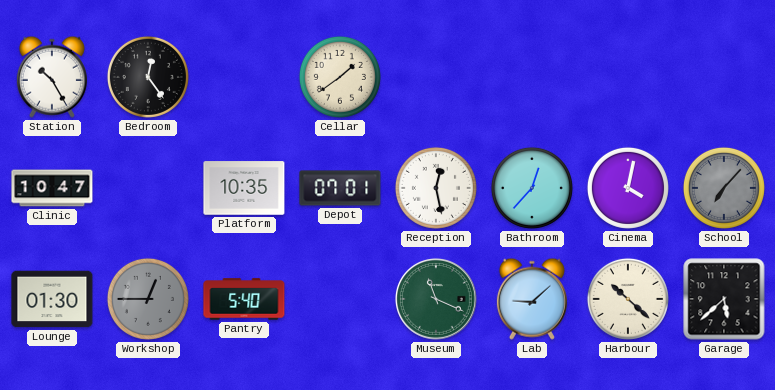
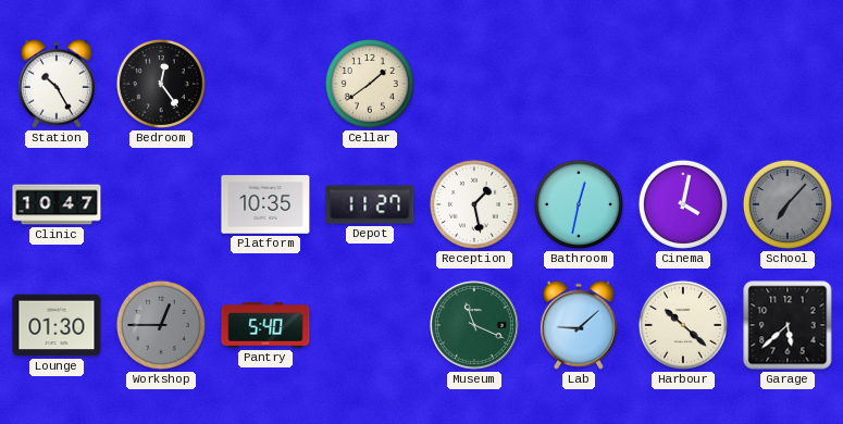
Depot: 07:01 -> 11:27 (370, 204)
Reception: 12:28 -> 1:28 (474, 204)
Bathroom: 12:37 -> 12:32 (579, 204)
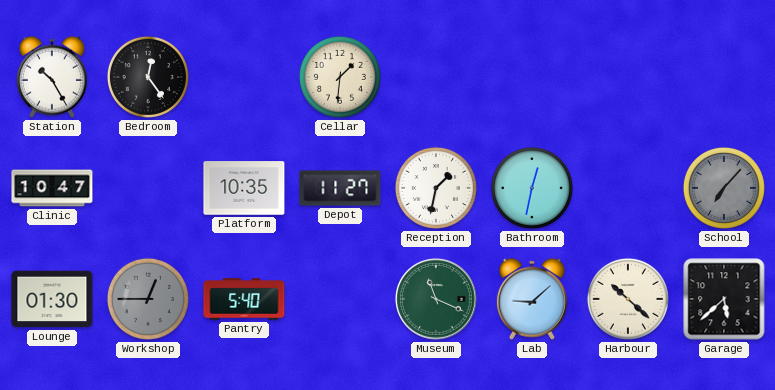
Cellar: 1:39 -> 1:31 (340, 77)
Reception: 1:28 -> 1:32 (436, 188)
Cinema: 4:02 -> none (683, 204)
